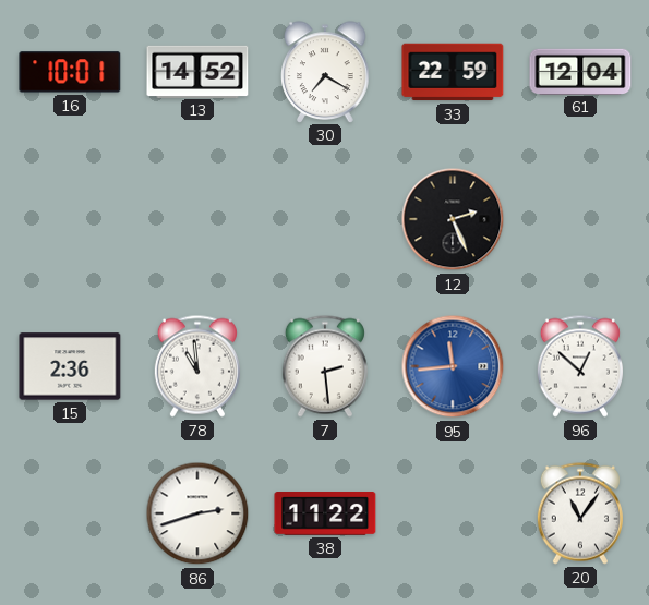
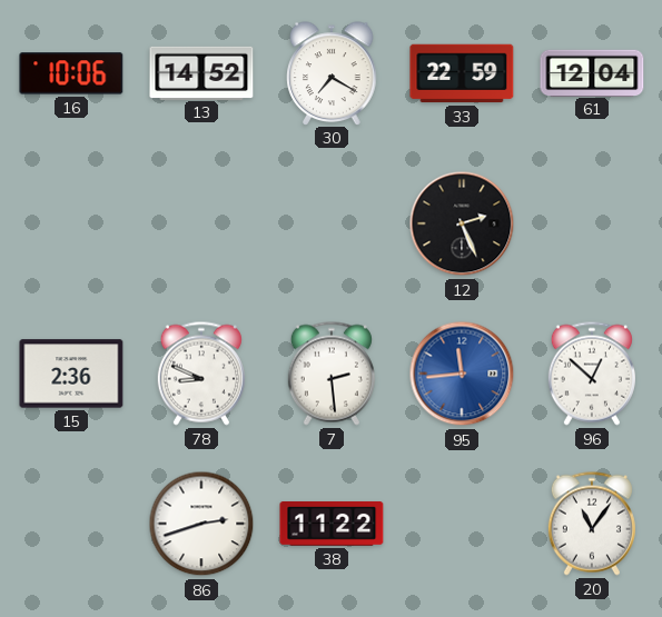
16: 10:01 -> 10:06 (71, 73)
78: 10:59 -> 8:49 (201, 374)
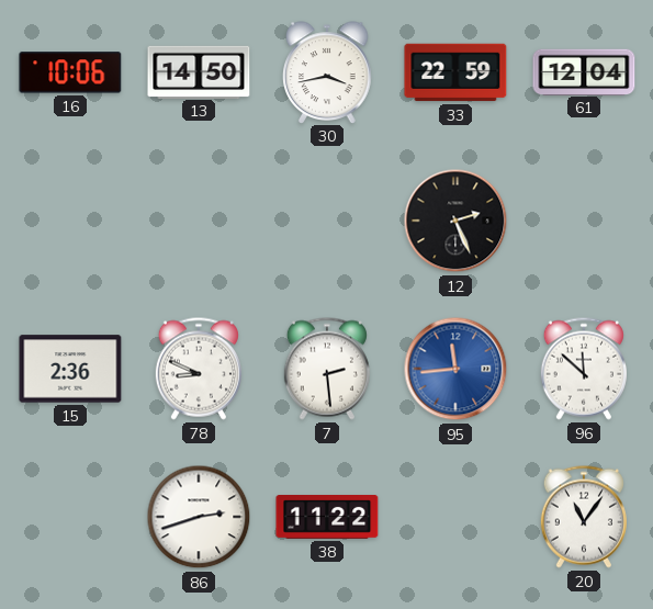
13: 14:52 -> 14:50 (199, 71)
30: 7:20 -> 3:43 (327, 72)
96: 12:52 -> 11:52 (584, 369)
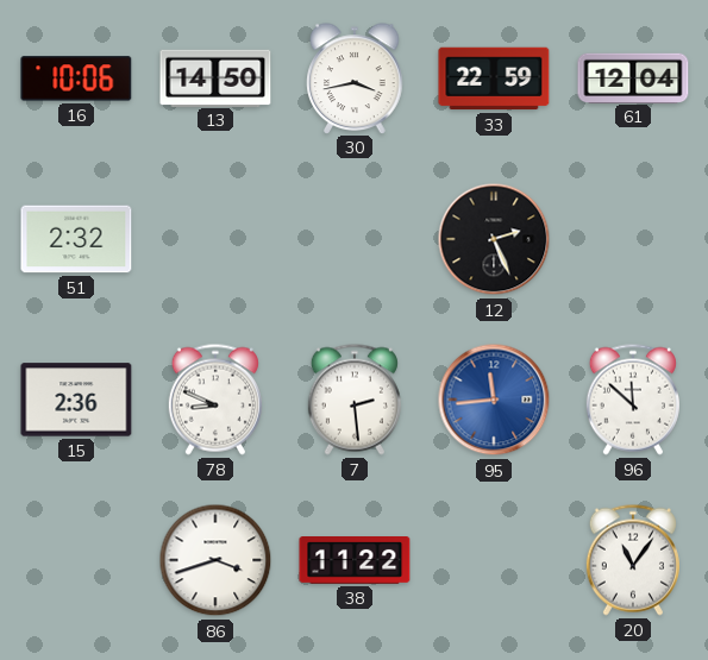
51: none -> 2:32 (76, 239)
86: 2:42 -> 3:42 (215, 560)
